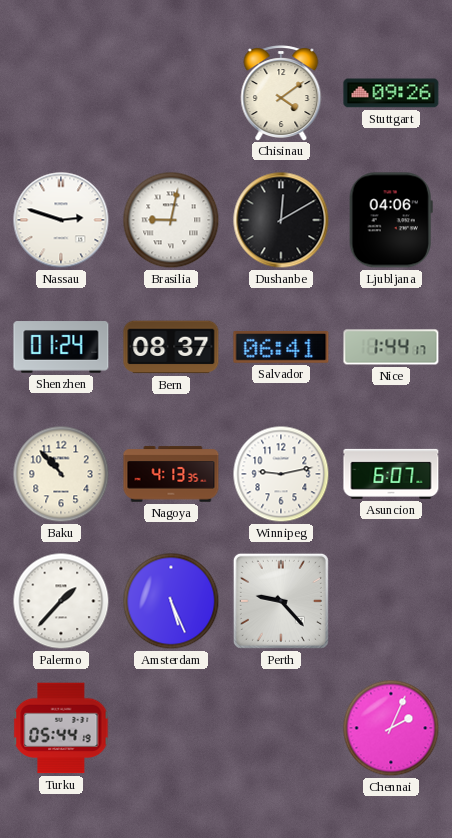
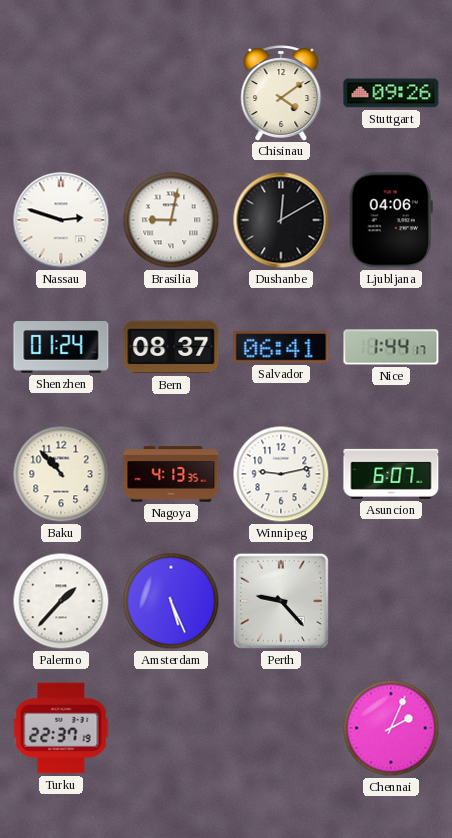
Turku: 05:44 -> 22:37 (61, 728)
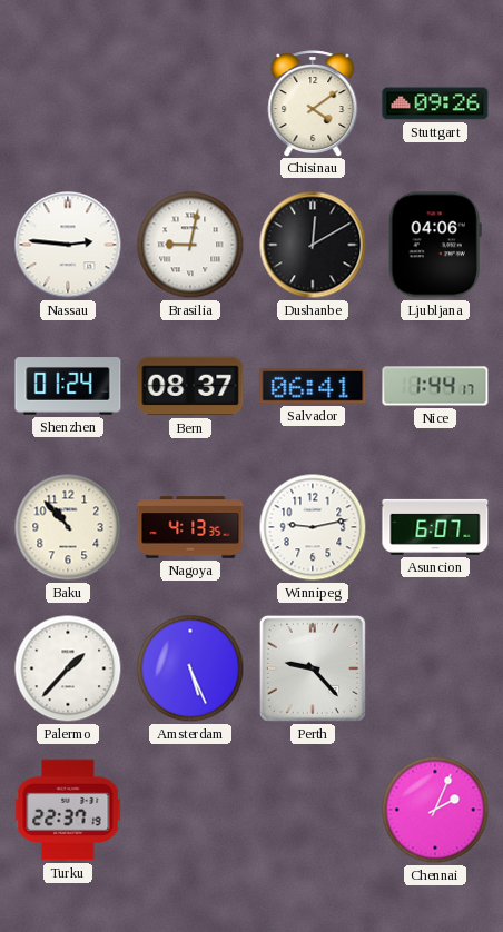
Nassau: 2:48 -> 2:46 (68, 245)
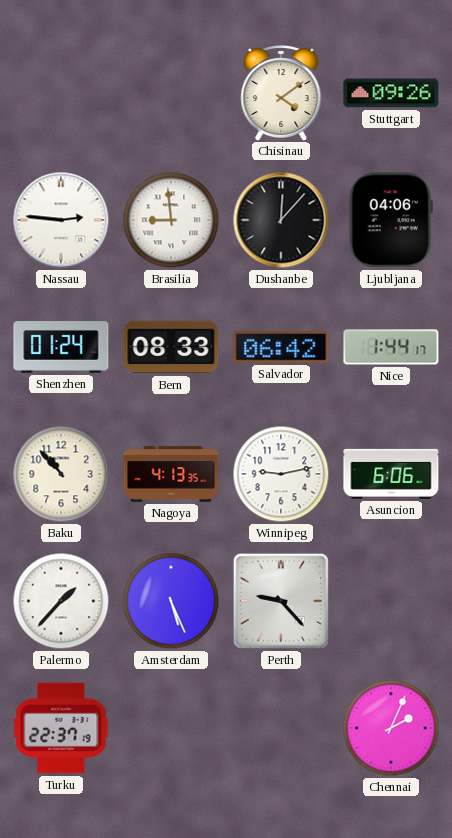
Brasilia: 9:02 -> 8:59 (171, 220)
Dushanbe: 12:10 -> 12:07 (281, 220)
Bern: 08:37 -> 08:33 (171, 347)
Salvador: 06:41 -> 06:42 (281, 348)
Asuncion: 6:07 -> 6:06 (391, 474)
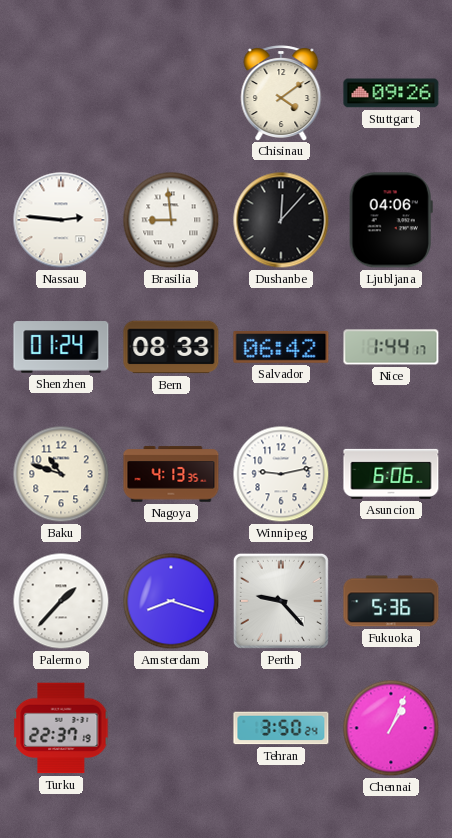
Baku: 10:53 -> 10:48 (61, 474)
Amsterdam: 5:26 -> 8:18 (171, 601)
Fukuoka: none -> 5:36 (391, 601)
Tehran: none -> 3:50 (281, 728)
Chennai: 2:04 -> 1:04 (391, 728)
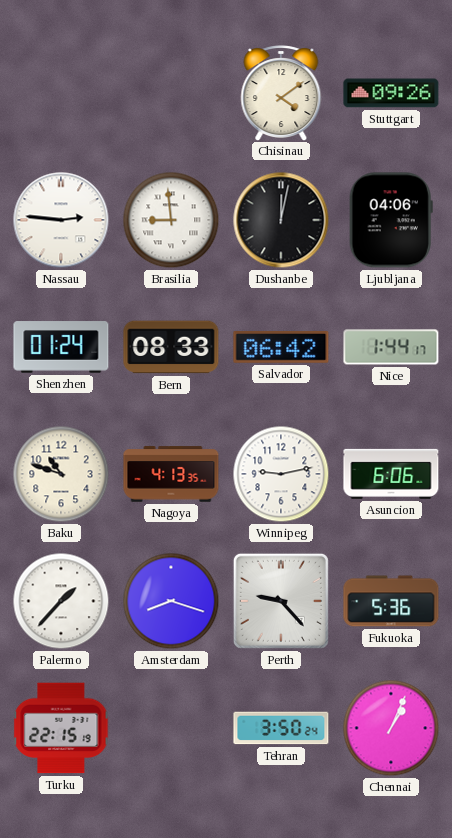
Dushanbe: 12:07 -> 12:02 (281, 220)
Turku: 22:37 -> 22:15 (61, 728)
